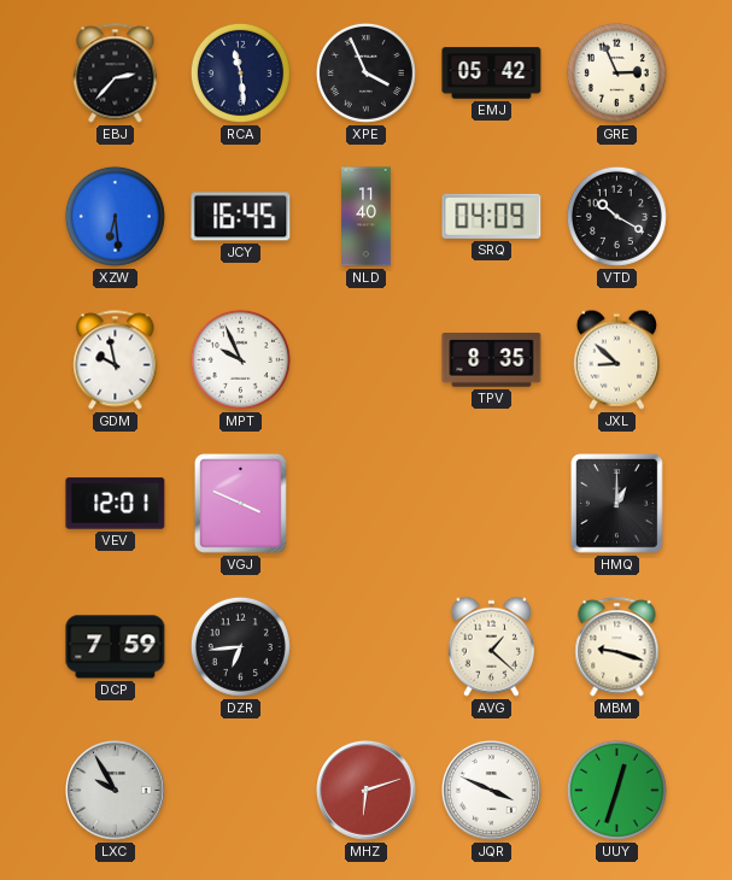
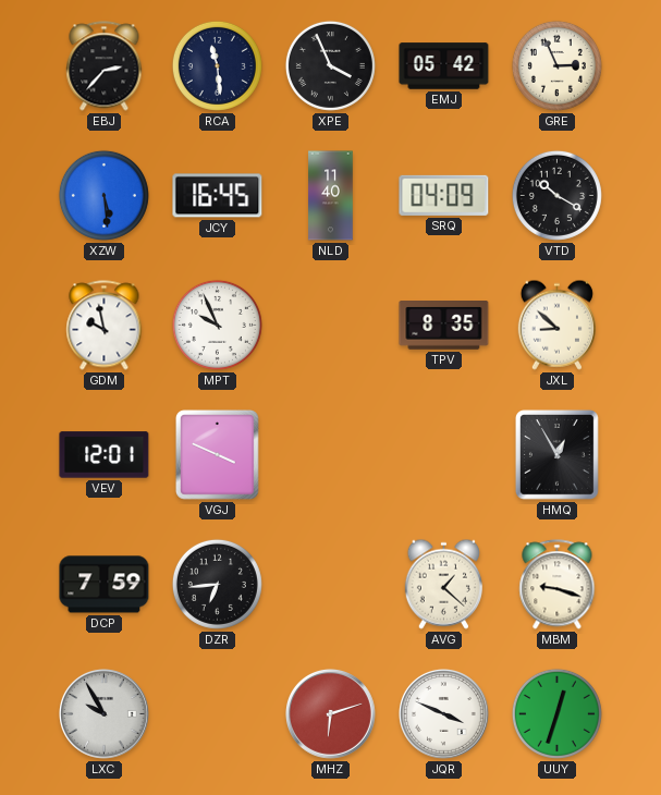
XZW: 6:29 -> 5:29 (103, 195)
HMQ: 1:00 -> 12:55 (556, 455)
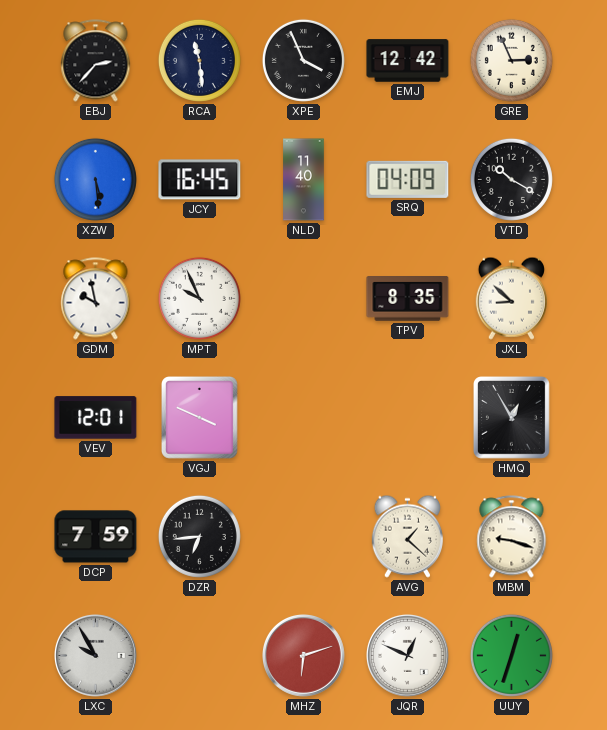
EMJ: 05:42 -> 12:42 (408, 61)
JQR: 3:49 -> 12:49 (408, 656)
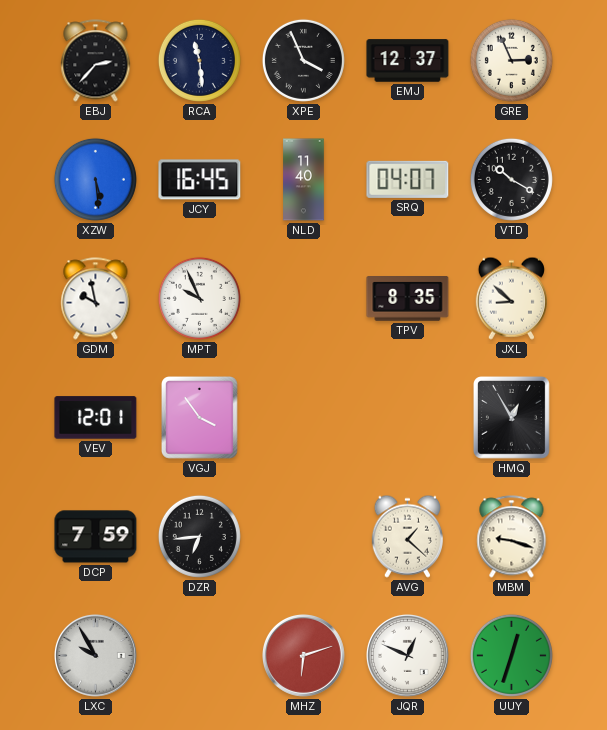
EMJ: 12:42 -> 12:37 (408, 61)
SRQ: 04:09 -> 04:07 (408, 179)
VGJ: 3:49 -> 3:54 (199, 418)
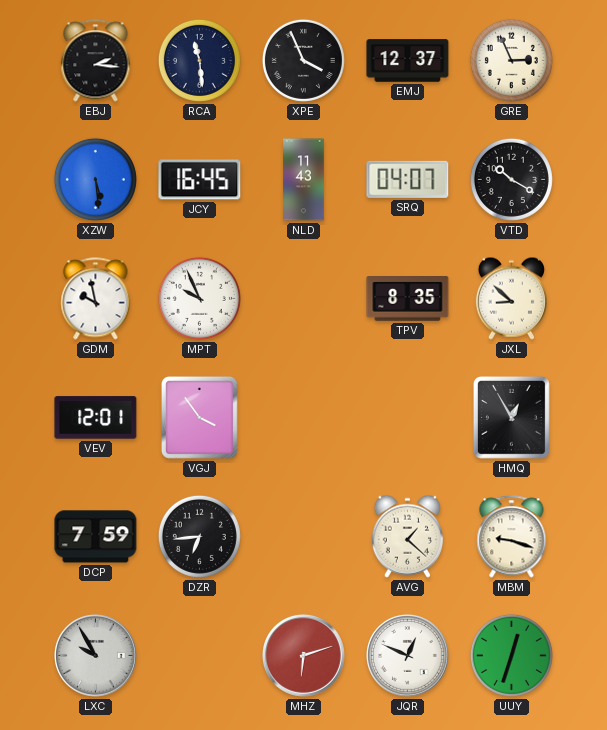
EBJ: 2:37 -> 2:16 (96, 61)
NLD: 11:40 -> 11:43 (304, 180)
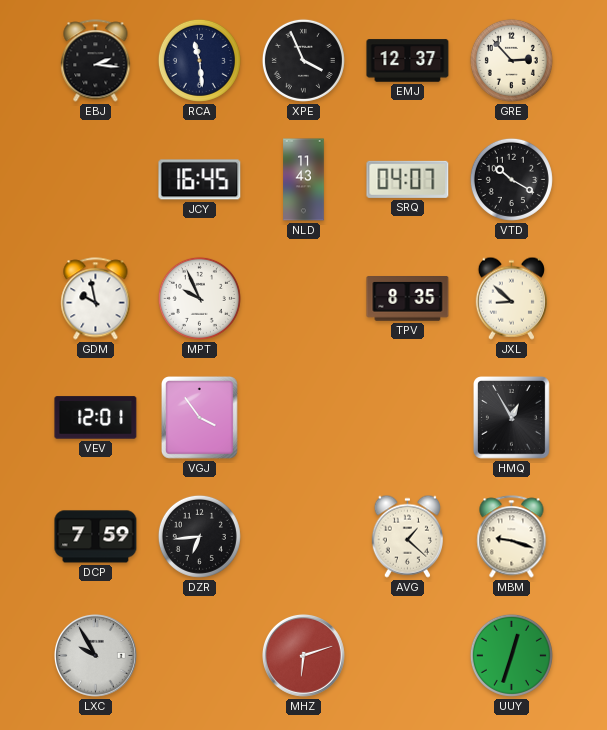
GRE: 2:56 -> 2:53 (511, 60)
XZW: 5:29 -> none (95, 179)
JQR: 12:49 -> none (408, 656)
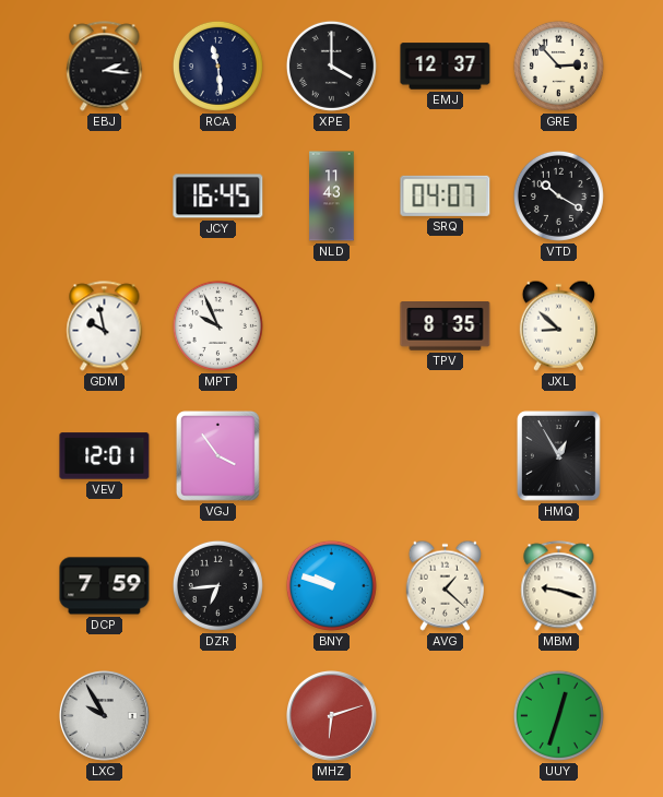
XPE: 3:56 -> 4:00 (331, 66)
BNY: none -> 9:48 (331, 585)
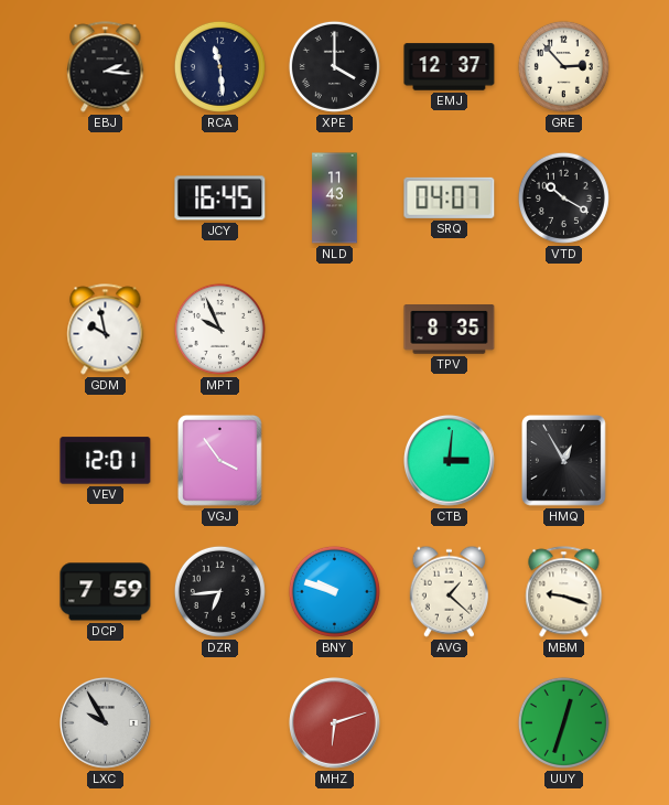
JXL: 8:52 -> none (558, 325)
CTB: none -> 3:01 (450, 461)
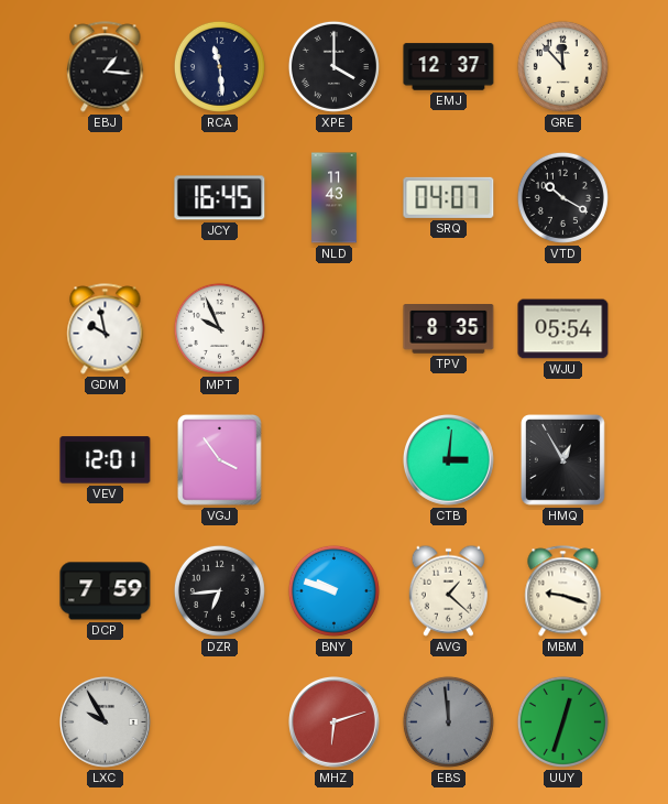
EBJ: 2:16 -> 1:16 (106, 67)
GRE: 2:53 -> 11:53 (562, 66)
WJU: none -> 05:54 (563, 329)
EBS: none -> 11:59 (448, 721)
